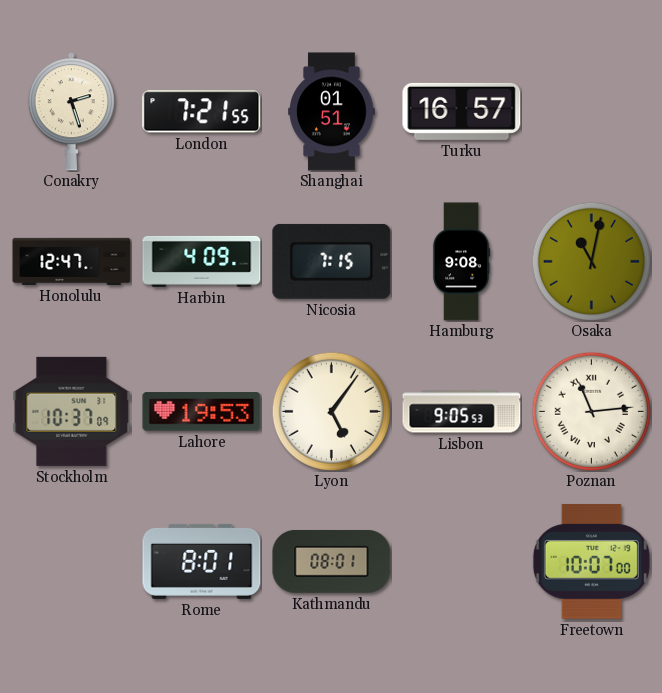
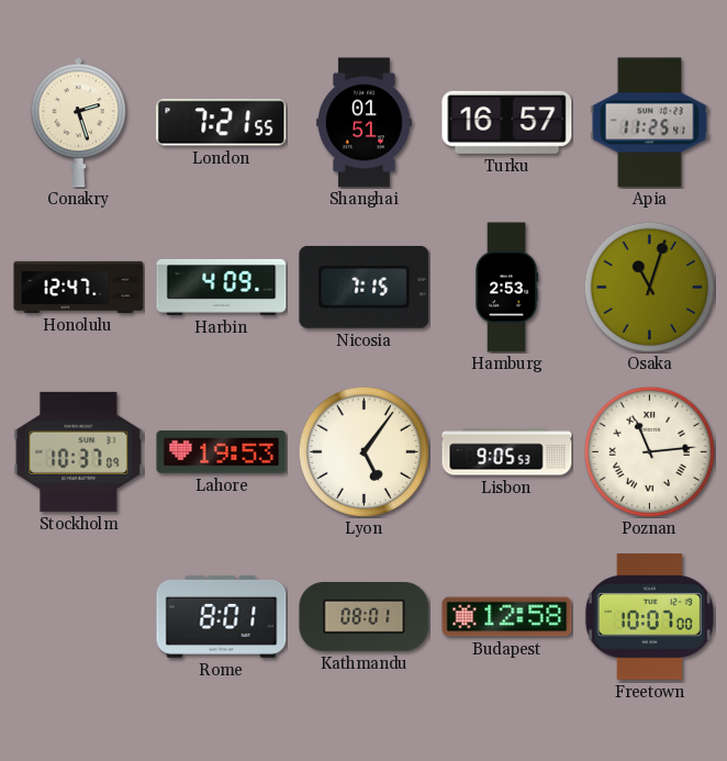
Apia: none -> 11:25 (650, 123)
Hamburg: 9:08 -> 2:53 (506, 288)
Osaka: 11:02 -> 11:03 (649, 287)
Budapest: none -> 12:58 (507, 617)
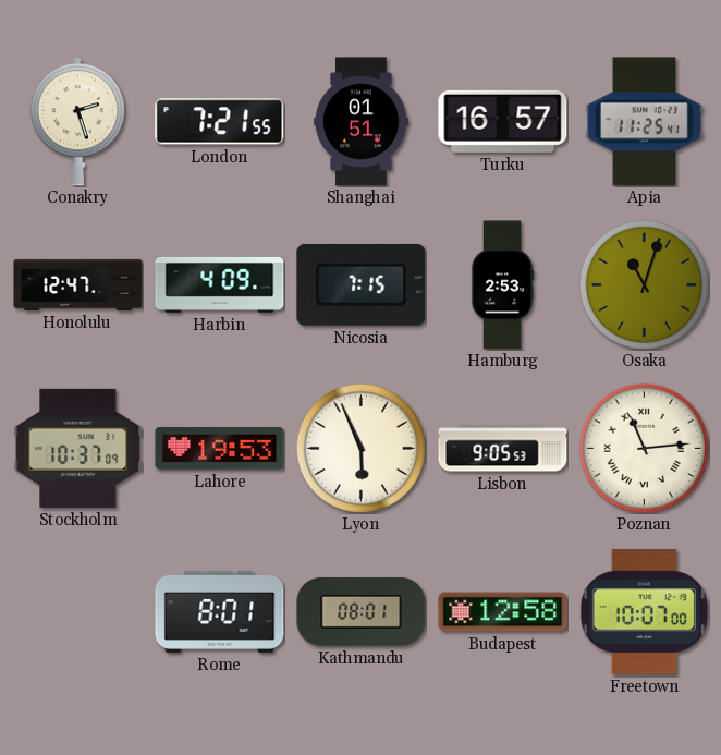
Lyon: 5:06 -> 5:56 (361, 448)
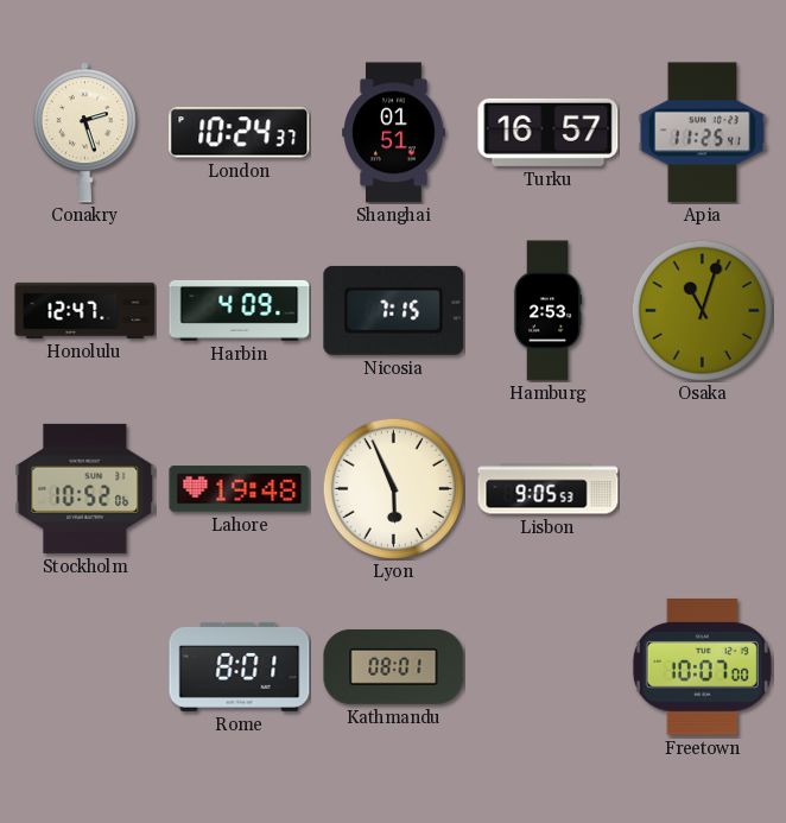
London: 7:21 -> 10:24 (240, 133)
Stockholm: 10:37 -> 10:52 (85, 488)
Lahore: 19:53 -> 19:48 (240, 489)
Poznan: 11:14 -> none (644, 448)
Budapest: 12:58 -> none (503, 612)
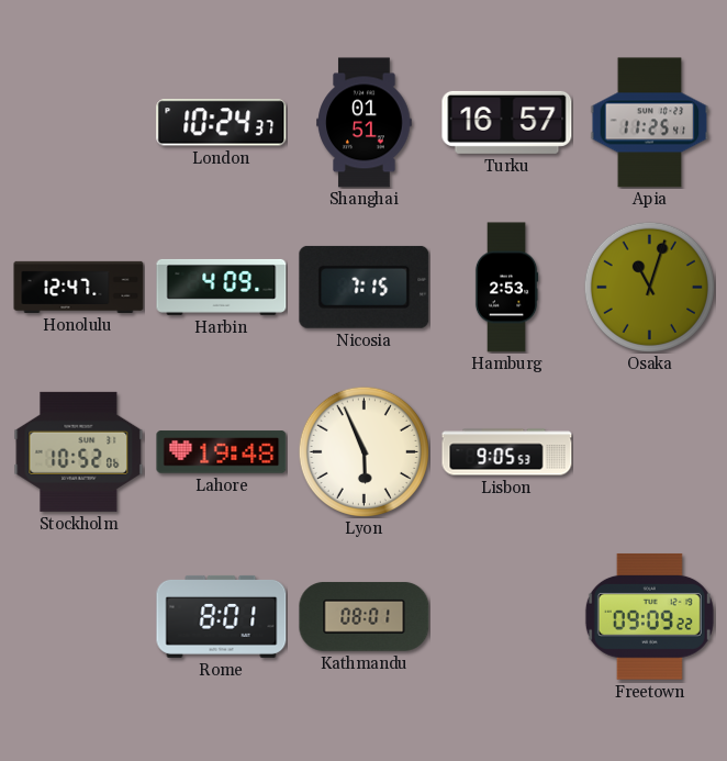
Conakry: 2:27 -> none (84, 133)
Freetown: 10:07 -> 09:09 (649, 616)
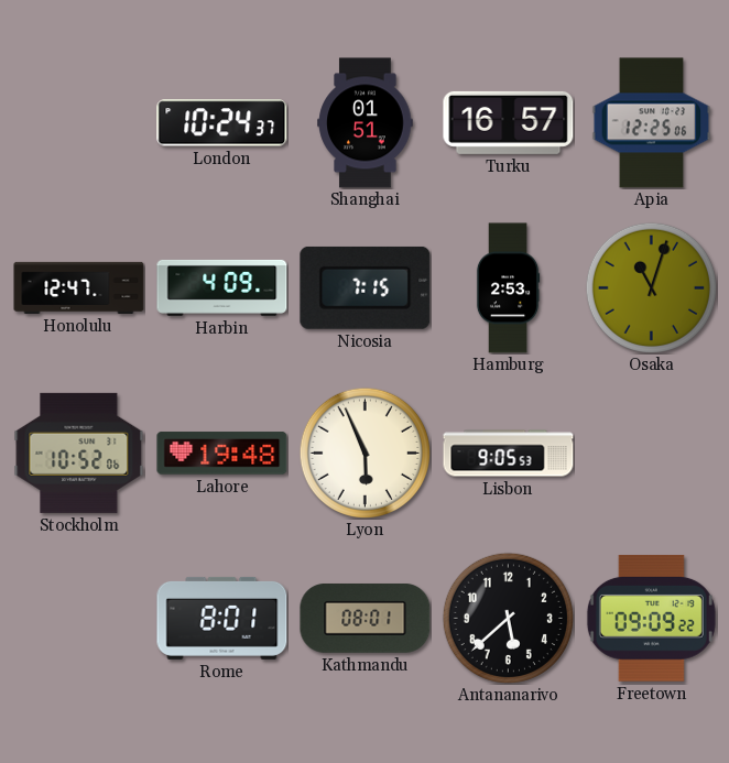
Apia: 11:25 -> 12:25 (652, 123)
Antananarivo: none -> 5:38 (508, 618)
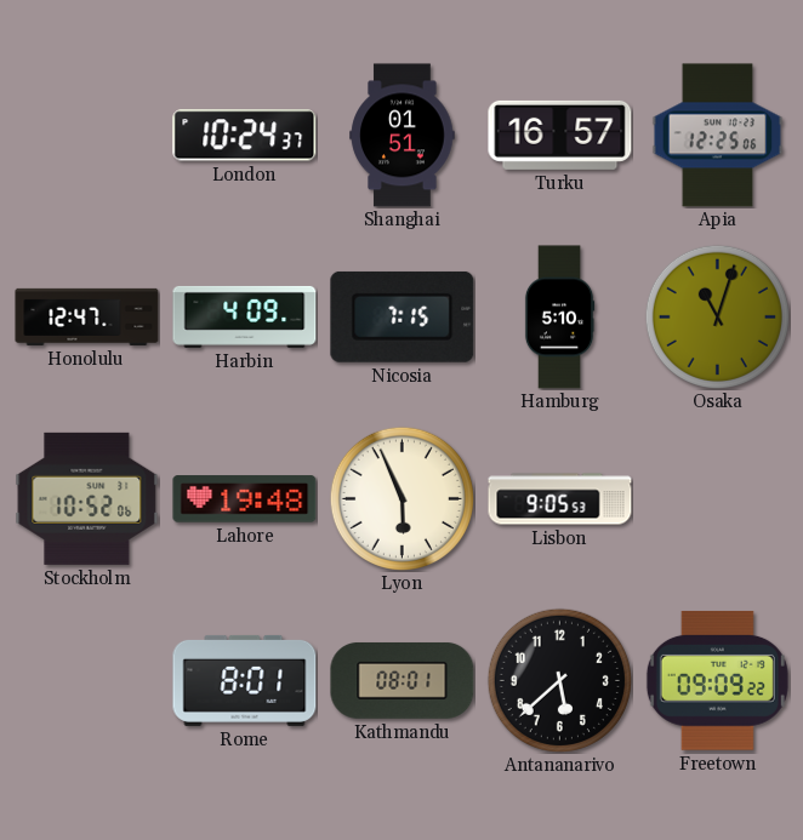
Hamburg: 2:53 -> 5:10 (559, 318)
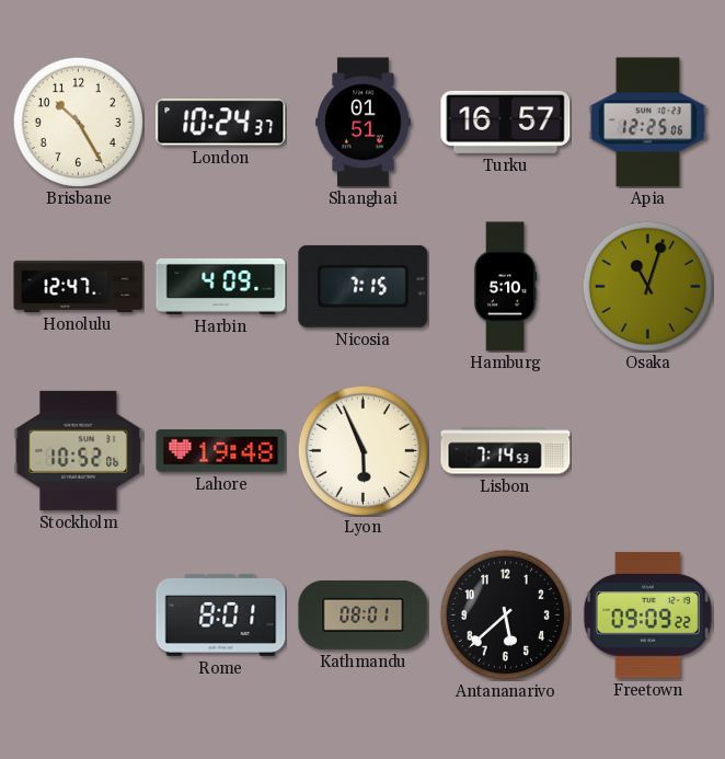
Brisbane: none -> 10:25 (78, 122)
Lisbon: 9:05 -> 7:14 (506, 451)
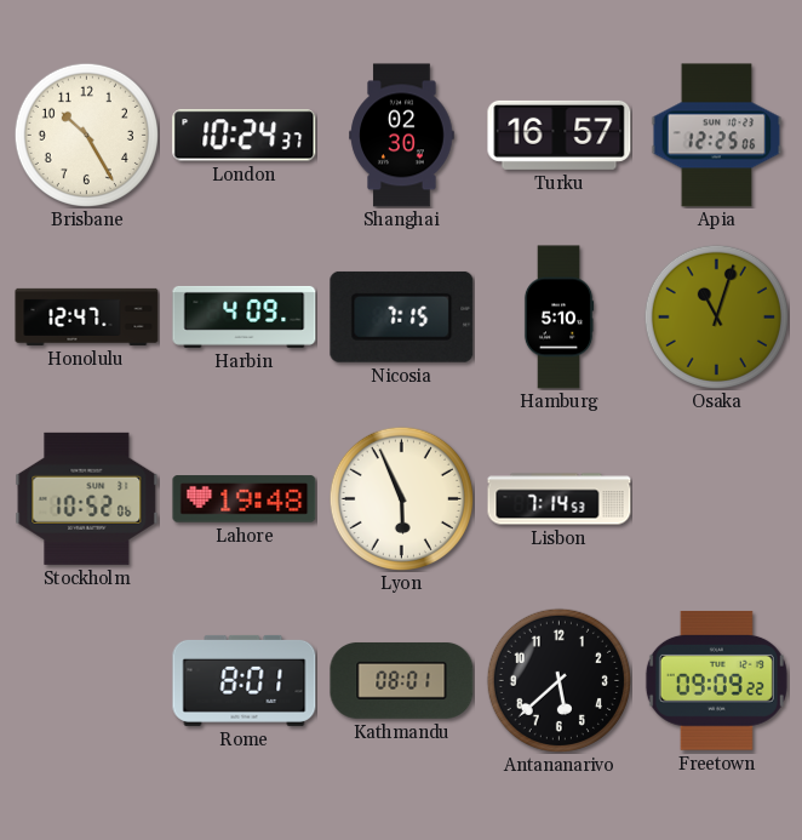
Shanghai: 01:51 -> 02:30 (402, 136)
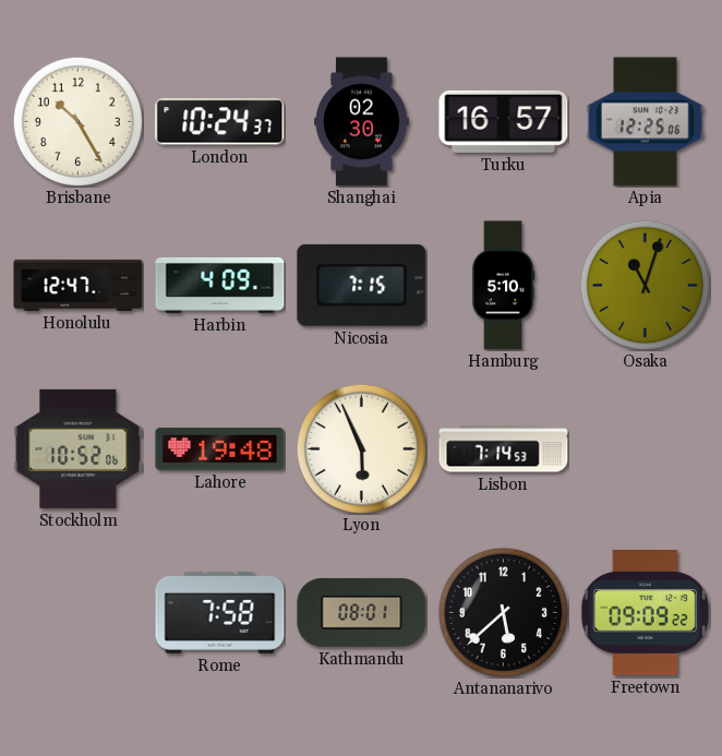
Rome: 8:01 -> 7:58 (220, 612)
